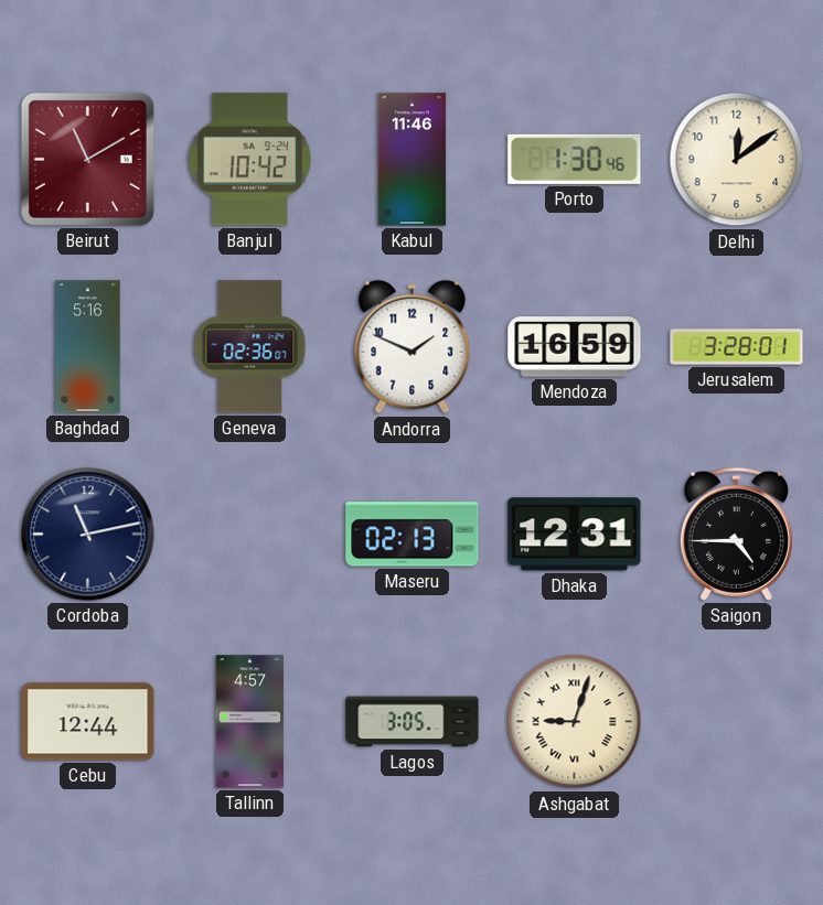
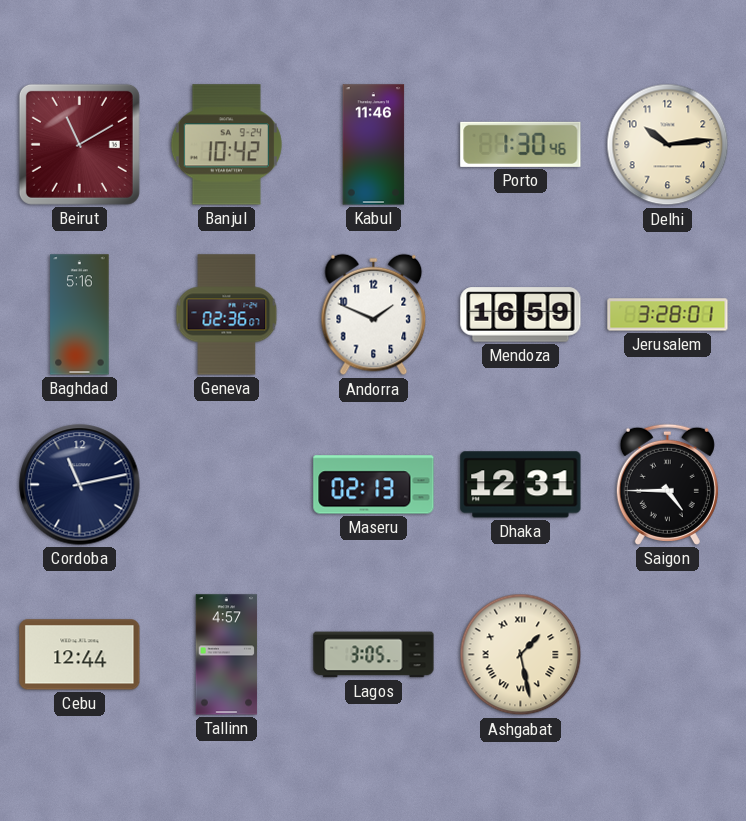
Delhi: 12:09 -> 10:14 (668, 145)
Ashgabat: 9:03 -> 1:28 (521, 655)
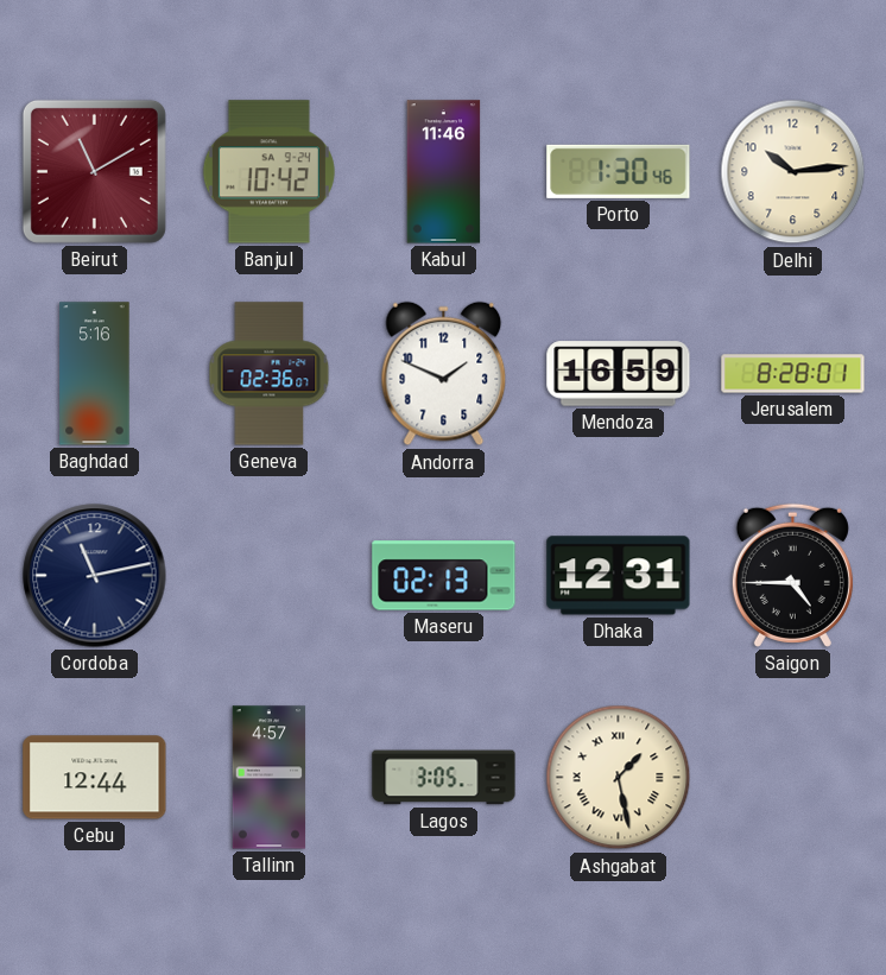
Jerusalem: 3:28 -> 8:28 (793, 374)
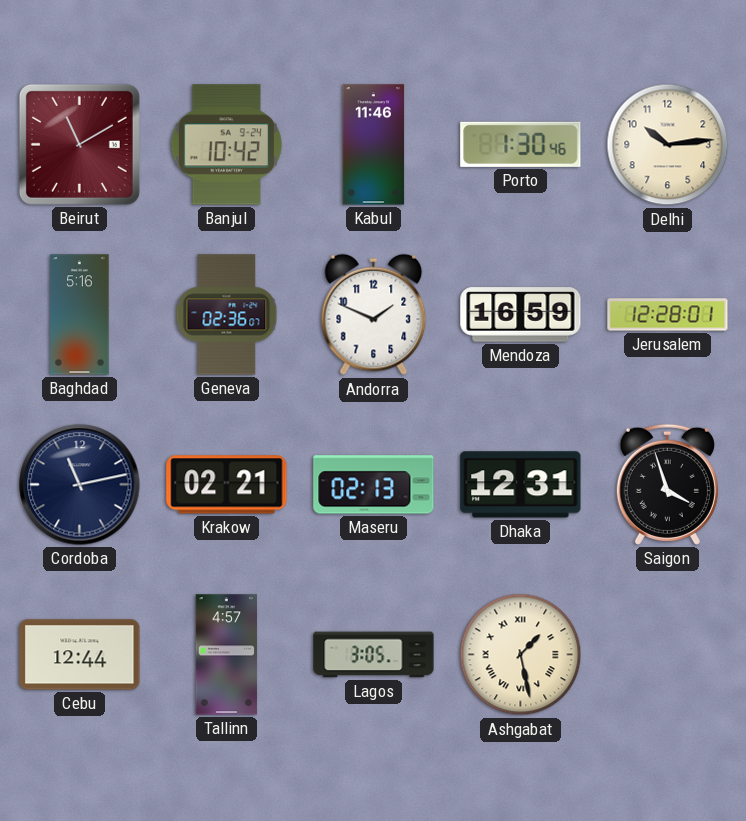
Jerusalem: 8:28 -> 12:28 (668, 315)
Krakow: none -> 02:21 (227, 485)
Saigon: 4:45 -> 3:57 (667, 484)
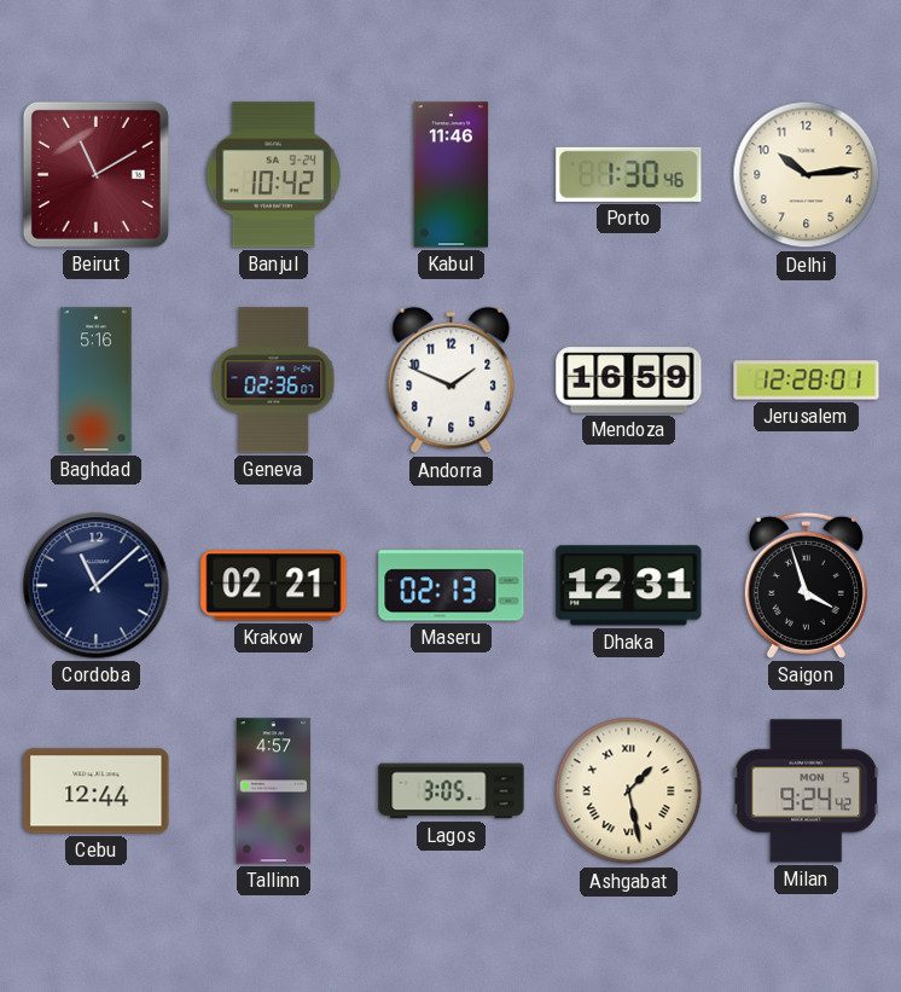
Cordoba: 11:13 -> 11:08 (97, 586)
Milan: none -> 9:24 (807, 791)
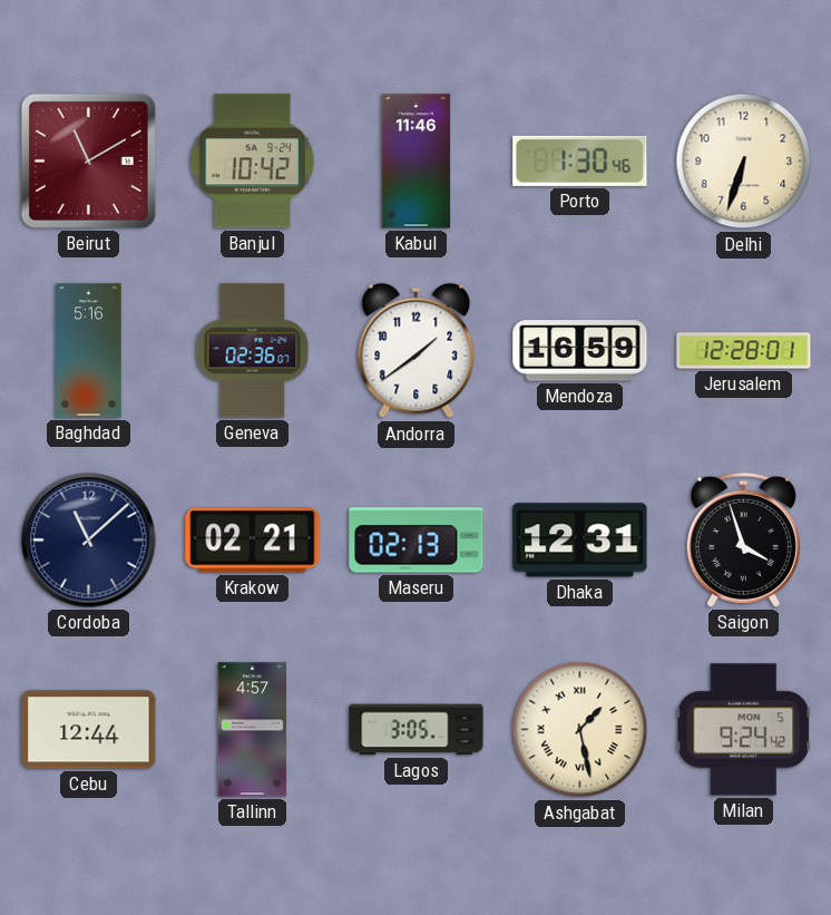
Delhi: 10:14 -> 6:33 (744, 162)
Andorra: 1:49 -> 1:39 (417, 351)
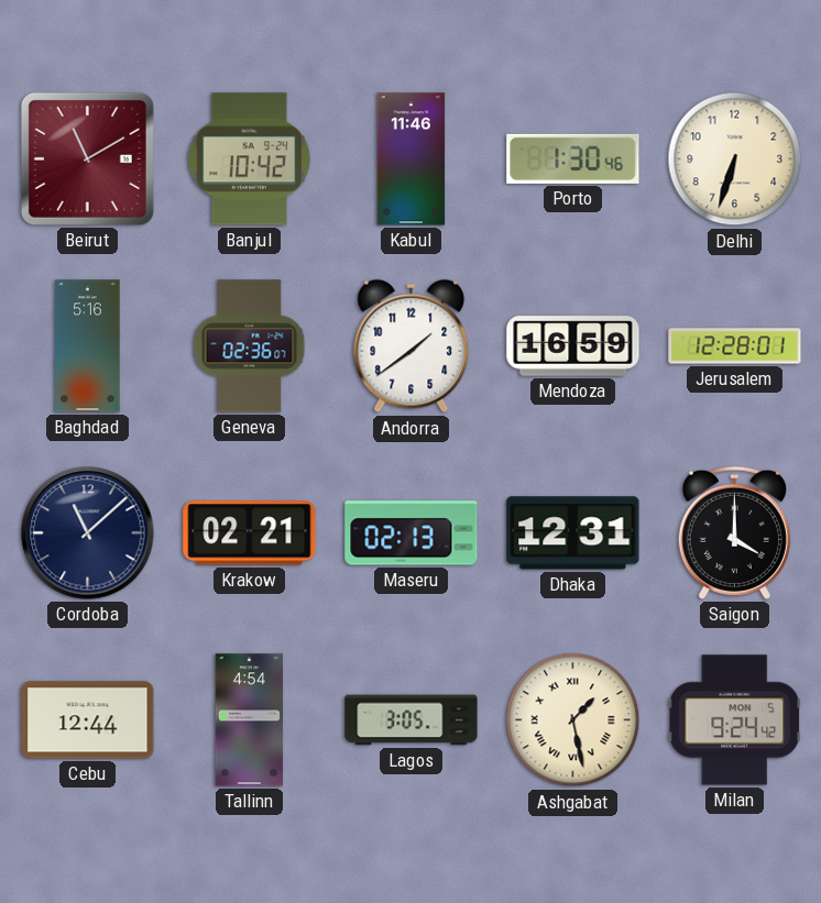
Saigon: 3:57 -> 4:00 (734, 532)
Tallinn: 4:57 -> 4:54 (250, 720)
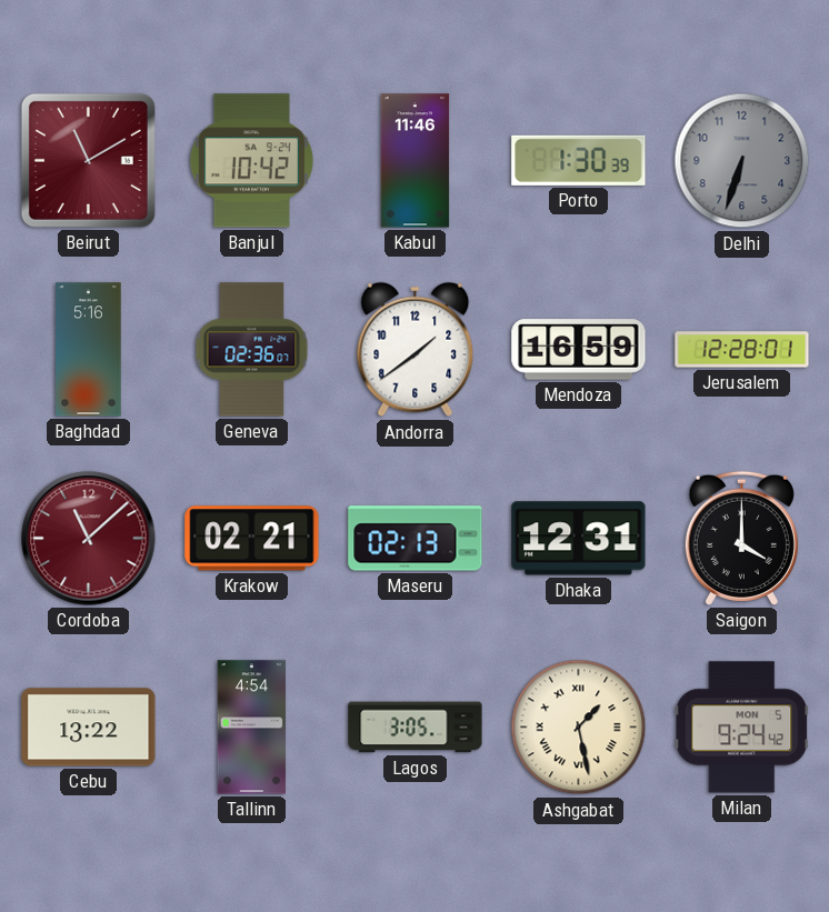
Porto: 1:30:46 -> 1:30:39 (579, 160)
Delhi dial: cream -> grey (742, 161)
Cordoba dial: navy -> burgundy (89, 539)
Cebu: 12:44 -> 13:22 (89, 728)
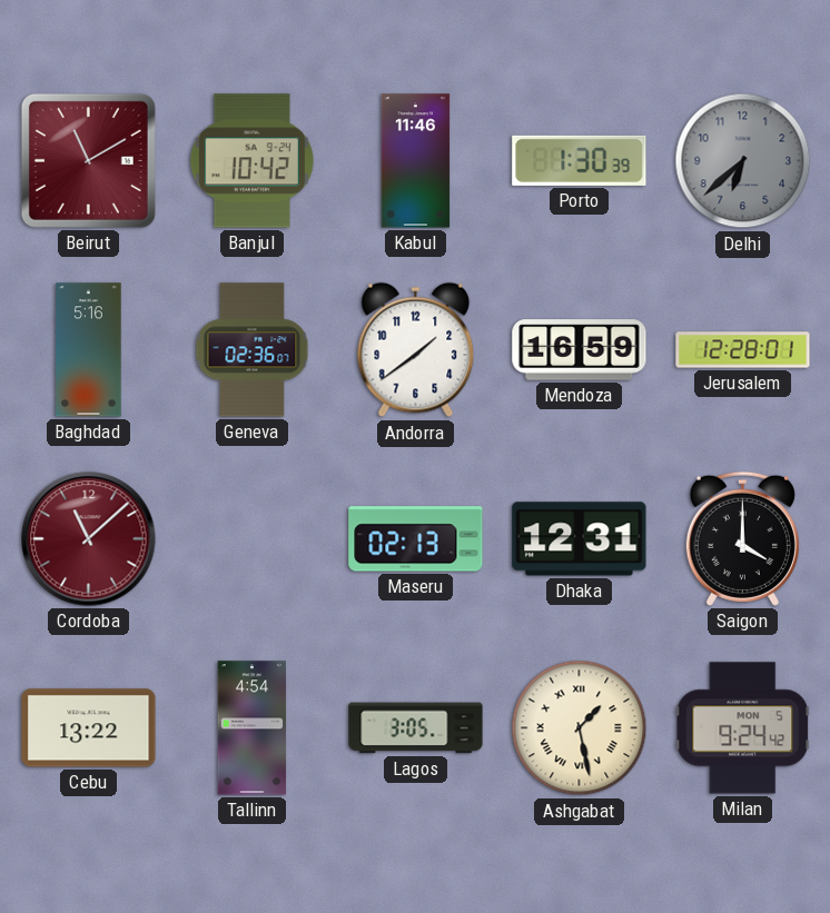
Delhi: 6:33 -> 6:38 (743, 161)
Krakow: 02:21 -> none (252, 539)
